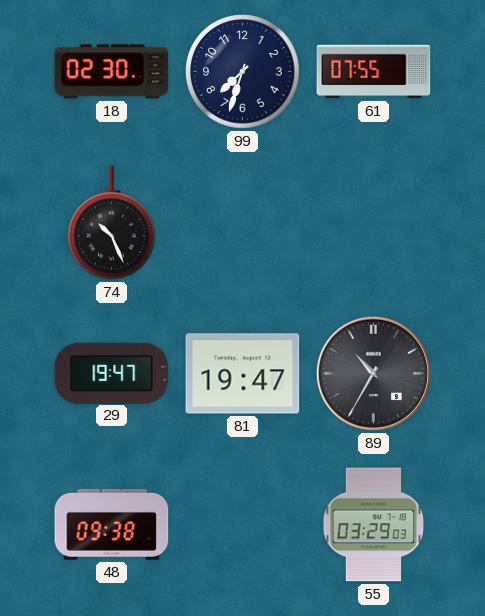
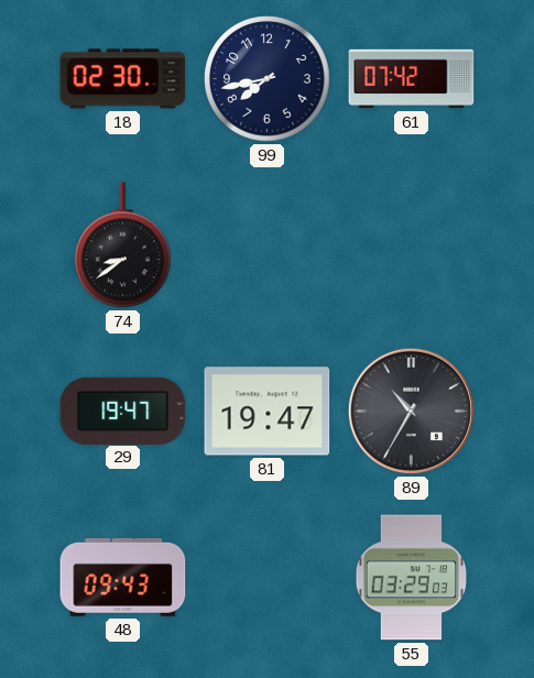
99: 7:33 -> 7:43 (268, 79)
61: 07:55 -> 07:42 (412, 79)
74: 10:26 -> 8:39 (123, 245)
48: 09:38 -> 09:43 (123, 577)
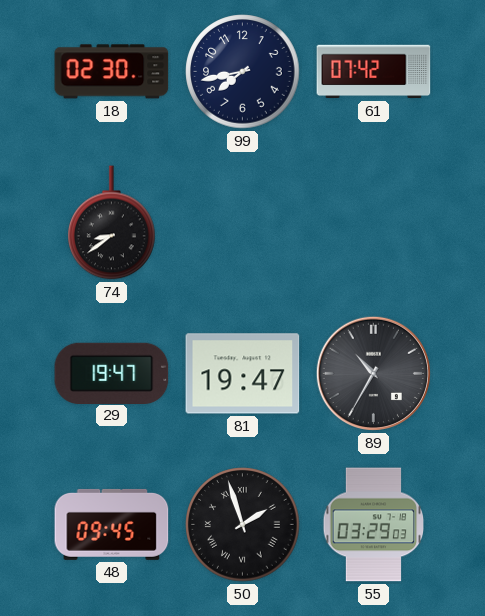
48: 09:43 -> 09:45 (112, 524)
50: none -> 1:57 (243, 525)
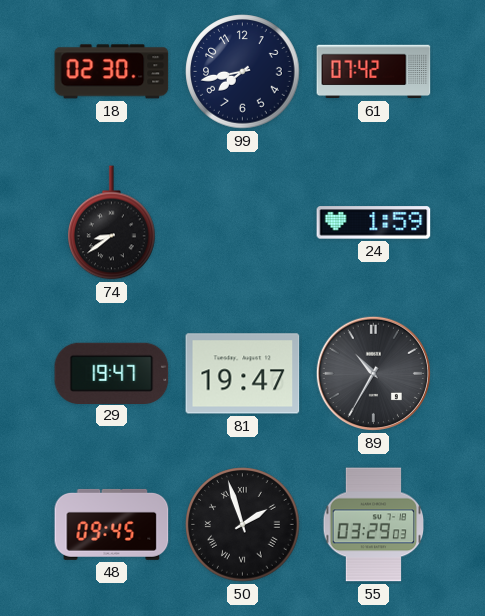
24: none -> 1:59 (374, 223)
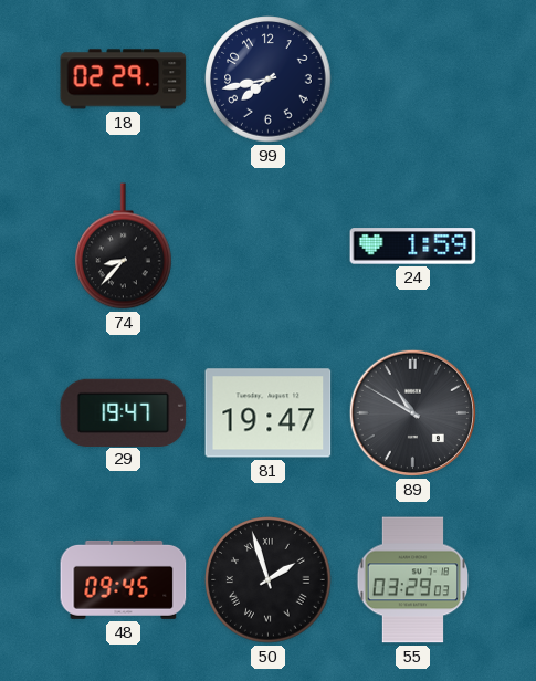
18: 02:30 -> 02:29 (124, 80)
61: 07:42 -> none (374, 72)
74: 8:39 -> 8:37 (124, 247)
89: 10:35 -> 10:50 (412, 412)
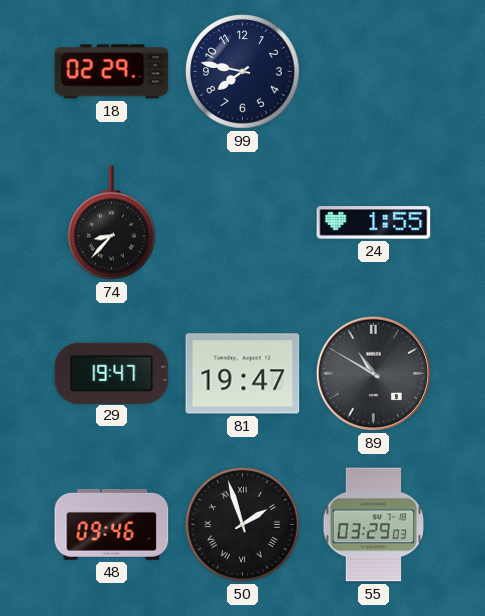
99: 7:43 -> 7:47 (243, 72)
24: 1:59 -> 1:55 (374, 223)
48: 09:45 -> 09:46 (112, 524)
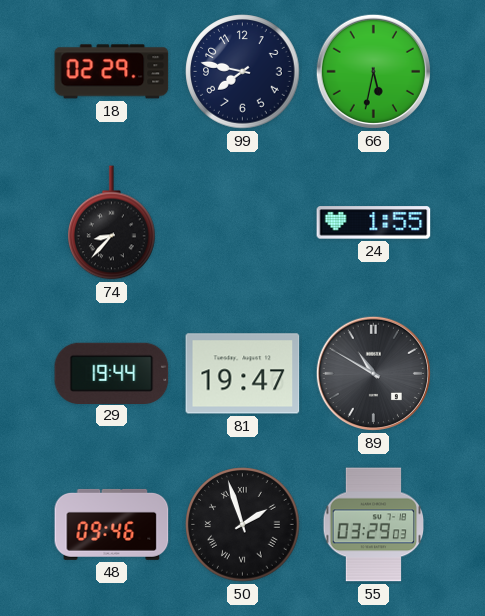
66: none -> 5:32 (373, 71)
29: 19:47 -> 19:44 (112, 373)
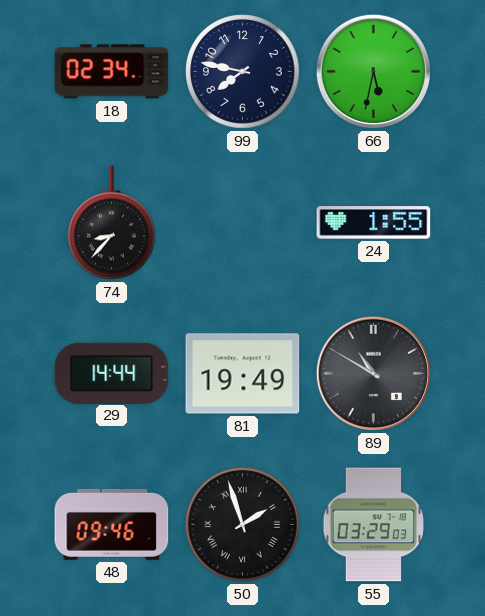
18: 02:29 -> 02:34 (112, 72)
29: 19:44 -> 14:44 (112, 373)
81: 19:47 -> 19:49 (243, 374)
